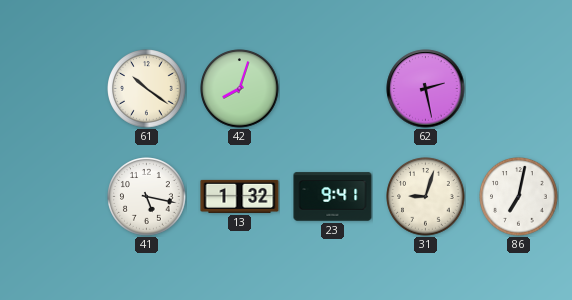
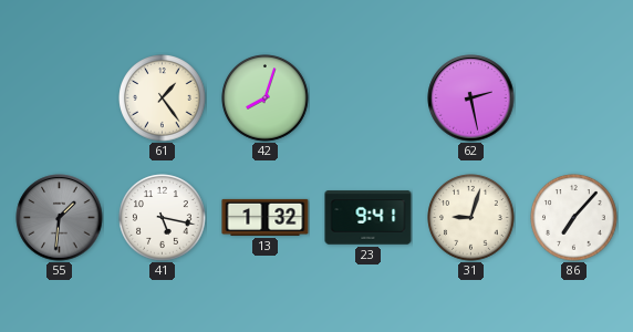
61: 10:21 -> 1:24 (163, 98)
55: none -> 1:31 (60, 218)
86: 7:02 -> 7:07 (574, 218)
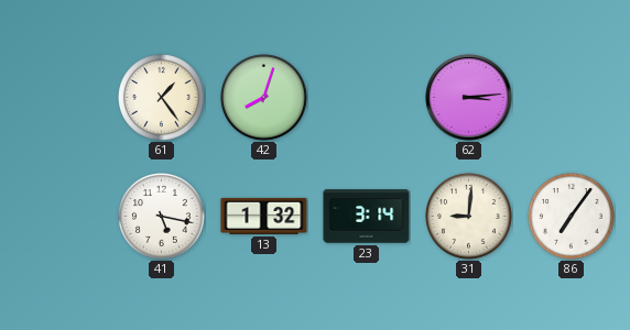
62: 2:28 -> 3:14 (469, 98)
55: 1:31 -> none (60, 218)
23: 9:41 -> 3:14 (367, 217)
31: 9:03 -> 9:01 (469, 217)
86: 7:07 -> 7:06 (572, 217)
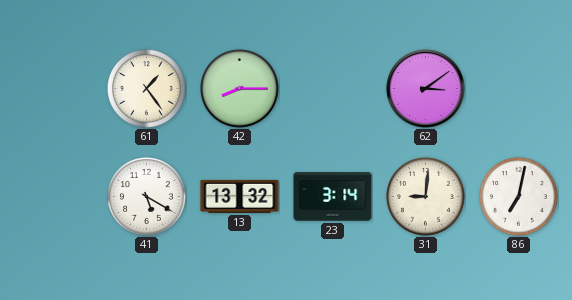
42: 8:03 -> 8:15 (240, 89)
62: 3:14 -> 3:09 (426, 89)
41: 5:17 -> 5:20 (147, 197)
13: 1:32 -> 13:32 (240, 196)
86: 7:06 -> 7:02 (519, 197)
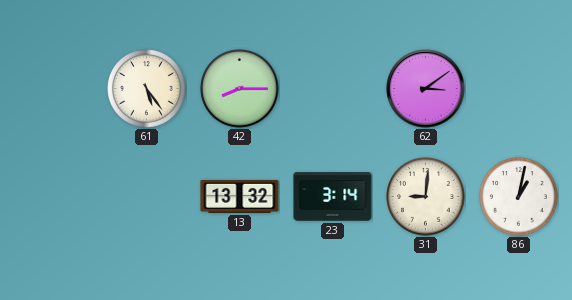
61: 1:24 -> 5:24 (147, 89)
41: 5:20 -> none (147, 197)
86: 7:02 -> 1:02 (519, 197)
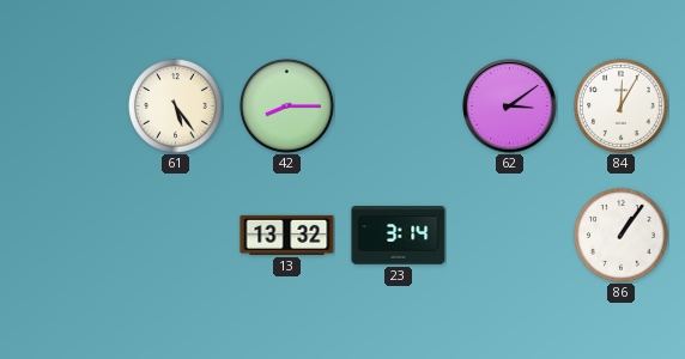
84: none -> 12:05 (622, 107)
31: 9:01 -> none (426, 197)
86: 1:02 -> 1:06 (622, 236)
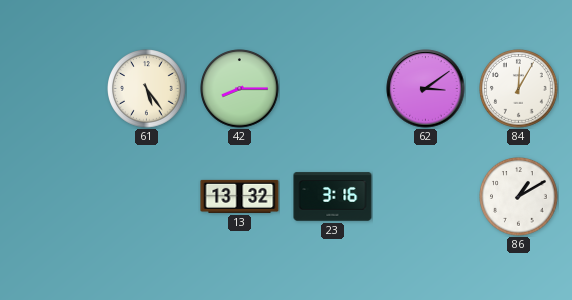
23: 3:14 -> 3:16 (333, 197)
86: 1:06 -> 1:10 (519, 197)
